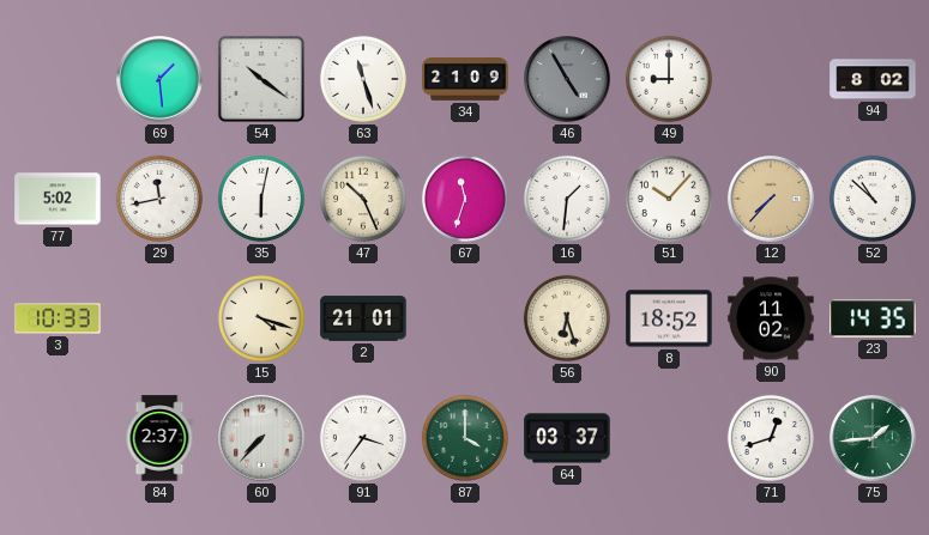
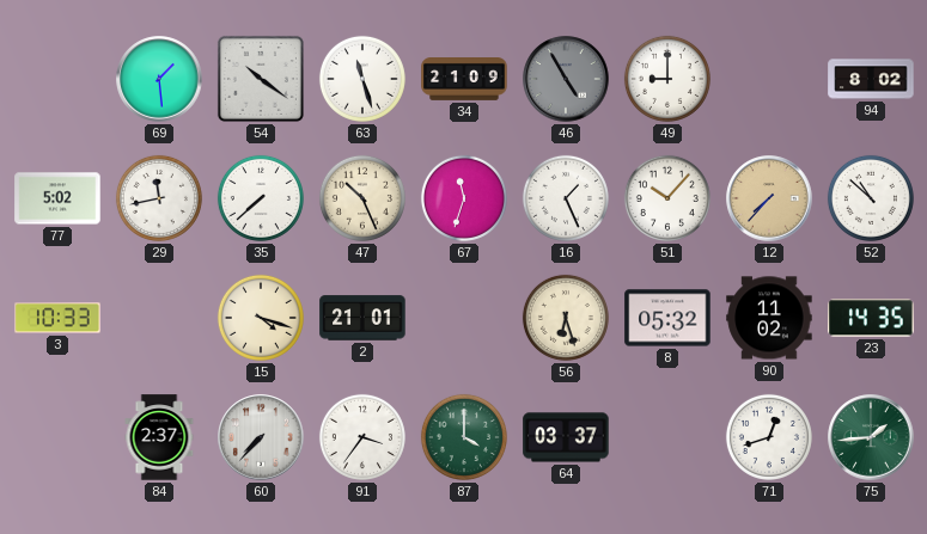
35: 6:02 -> 7:38 (261, 198)
16: 1:31 -> 1:26 (566, 198)
8: 18:52 -> 05:32 (667, 318)
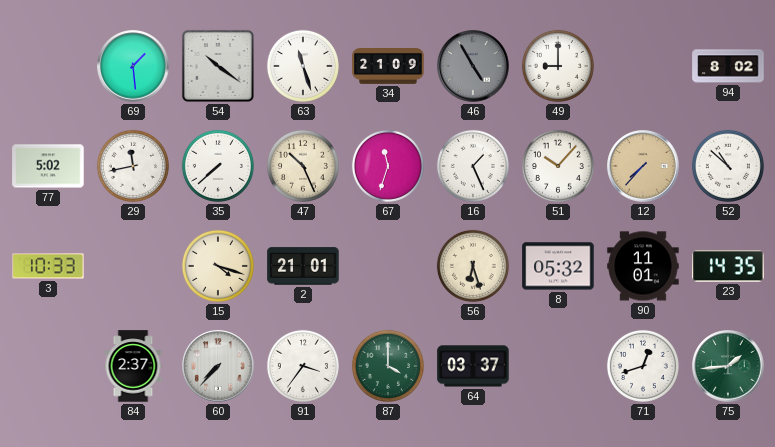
90: 11:02 -> 11:01 (643, 266)
